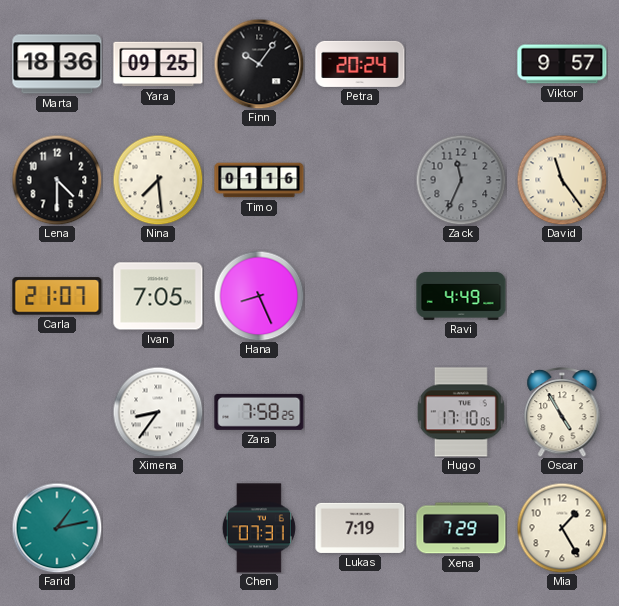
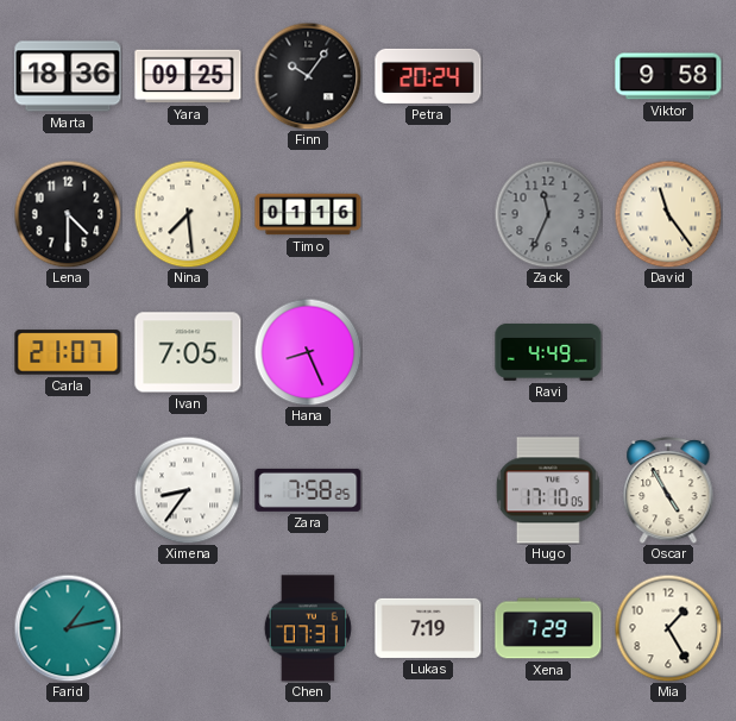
Viktor: 9:57 -> 9:58 (668, 76)
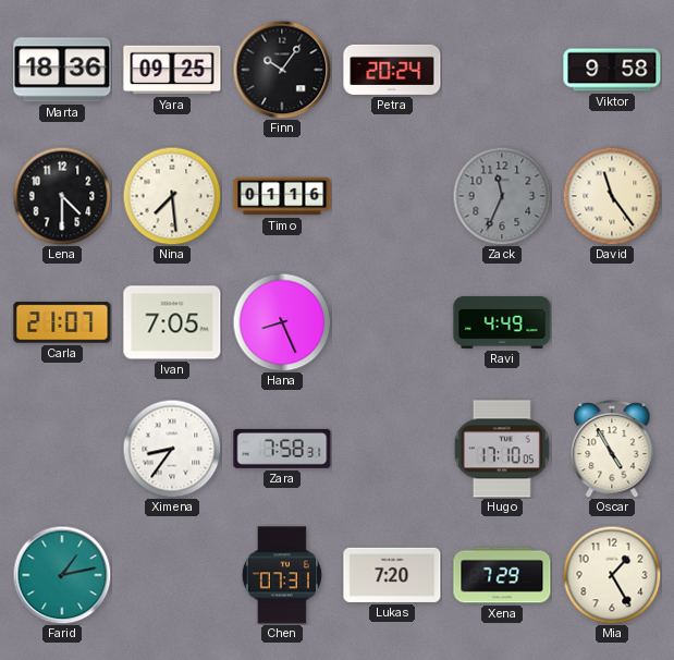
Zara: 7:58:25 -> 7:58:31 (282, 449)
Lukas: 7:19 -> 7:20 (392, 575)
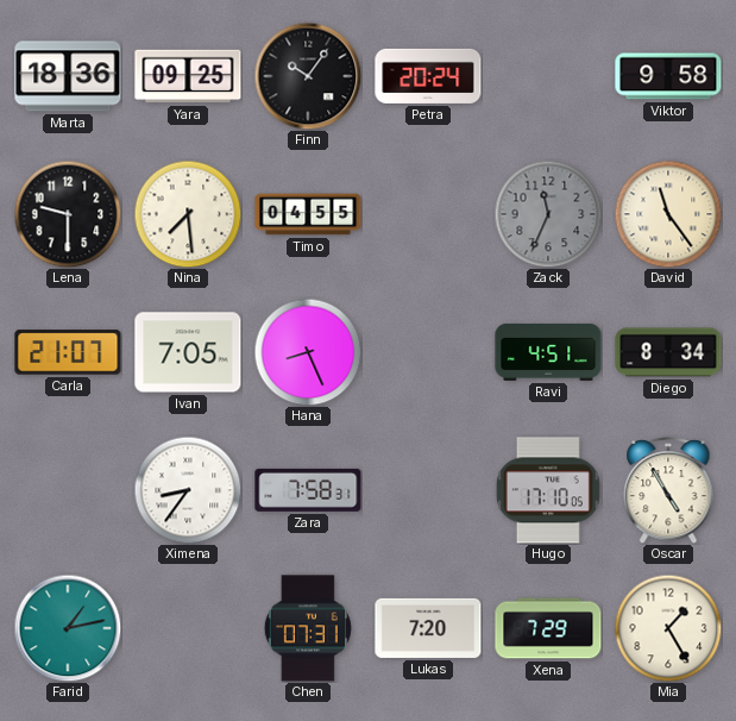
Lena: 4:30 -> 9:30 (68, 214)
Timo: 01:16 -> 04:55 (308, 214)
Ravi: 4:49 -> 4:51 (548, 352)
Diego: none -> 8:34 (668, 352)
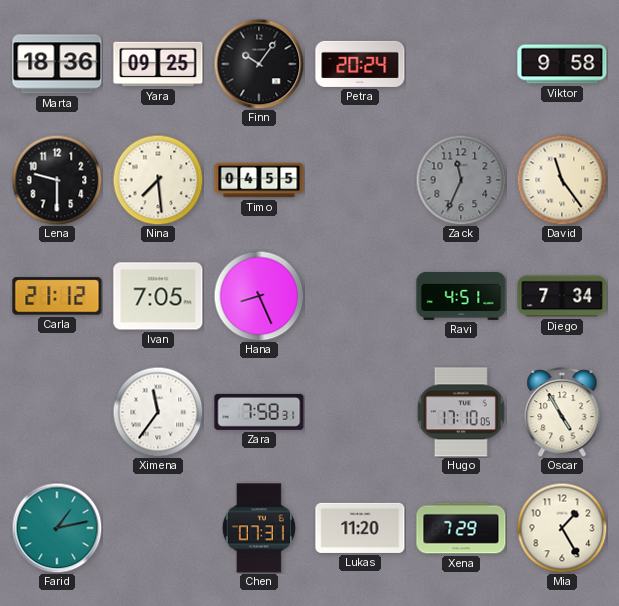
Carla: 21:07 -> 21:12 (57, 296)
Diego: 8:34 -> 7:34 (562, 296)
Ximena: 8:36 -> 11:36 (158, 412)
Lukas: 7:20 -> 11:20 (360, 528)
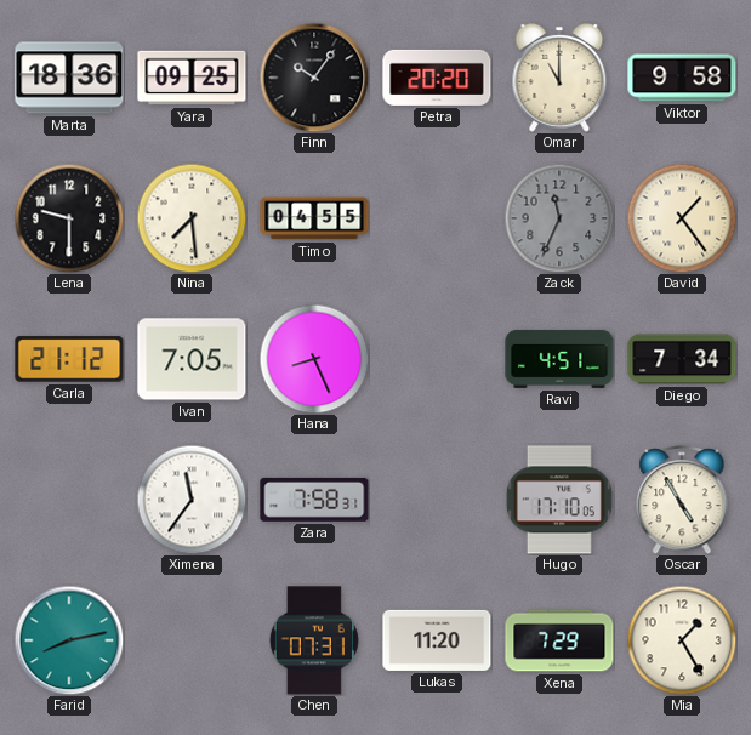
Petra: 20:24 -> 20:20 (437, 78)
Omar: none -> 11:00 (559, 78)
David: 11:24 -> 1:24 (682, 218)
Farid: 1:13 -> 8:13 (69, 640)
